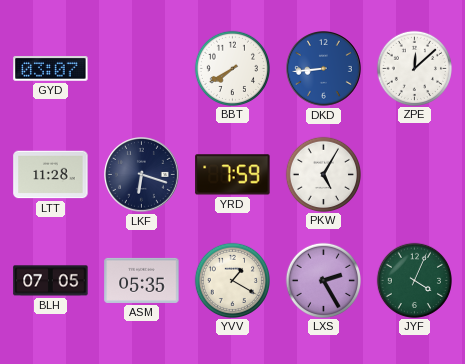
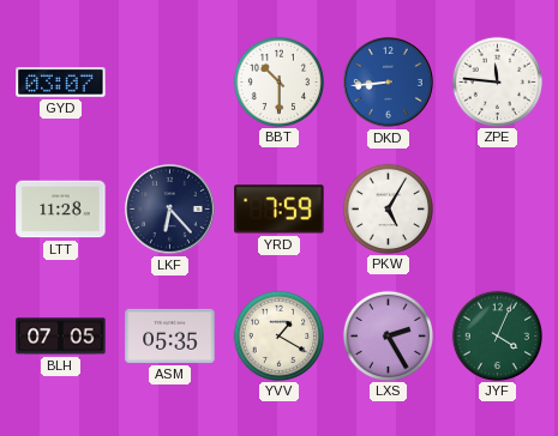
BBT: 7:40 -> 10:30 (278, 81)
ZPE: 12:08 -> 11:46 (497, 81)
LKF: 6:18 -> 6:23 (170, 210)
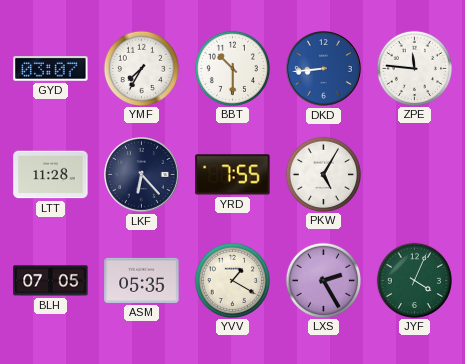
YMF: none -> 7:35 (141, 68)
YRD: 7:59 -> 7:55 (233, 175)
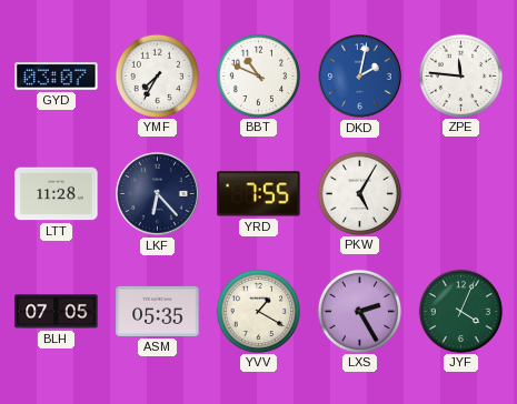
BBT: 10:30 -> 10:49 (258, 75)
DKD: 8:44 -> 2:02 (360, 77)
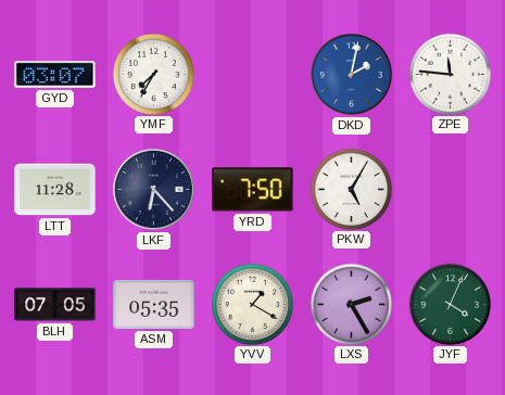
BBT: 10:49 -> none (258, 75)
YRD: 7:55 -> 7:50 (253, 190)
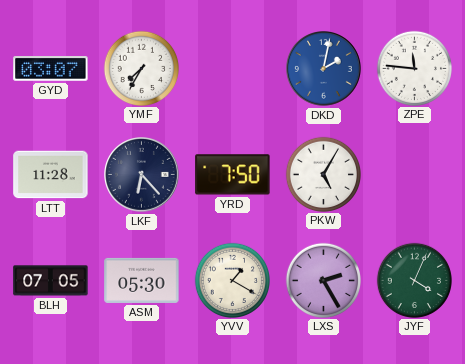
ASM: 05:35 -> 05:30 (142, 280)
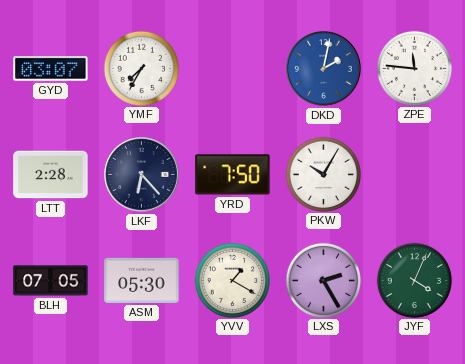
LTT: 11:28 -> 2:28 (51, 175)
PKW: 5:05 -> 10:05 (323, 174)
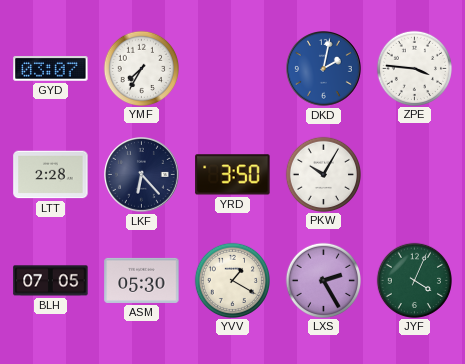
ZPE: 11:46 -> 3:46 (414, 68)
YRD: 7:50 -> 3:50 (233, 175)
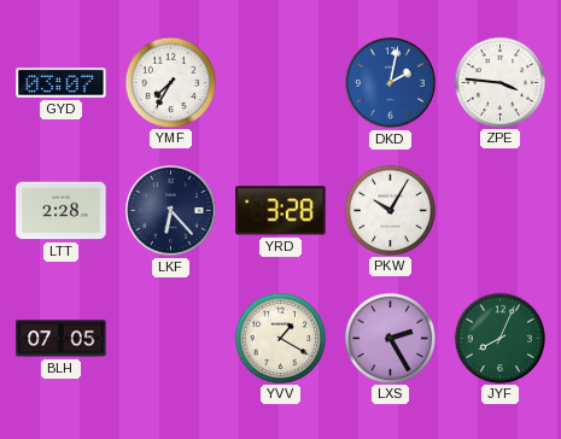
YRD: 3:50 -> 3:28 (281, 211)
ASM: 05:30 -> none (142, 280)
JYF: 4:04 -> 8:04 (499, 338)
